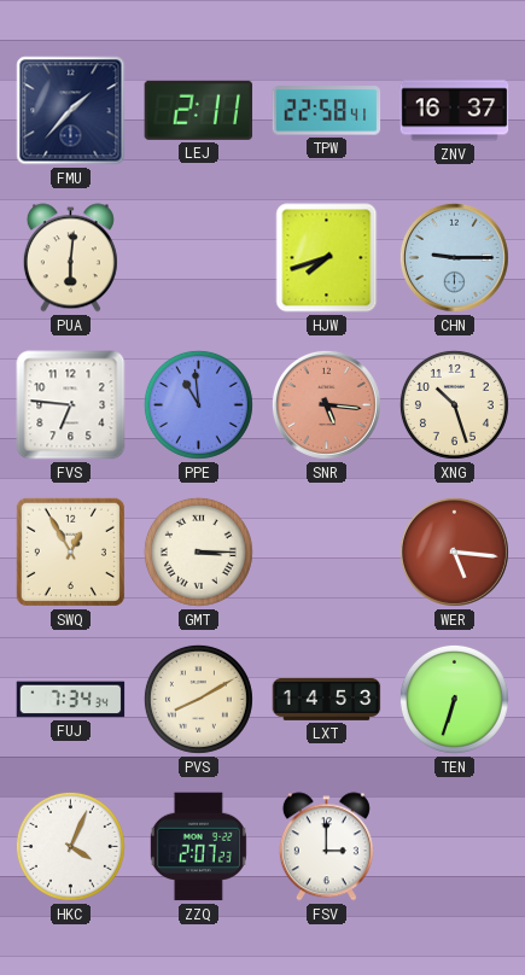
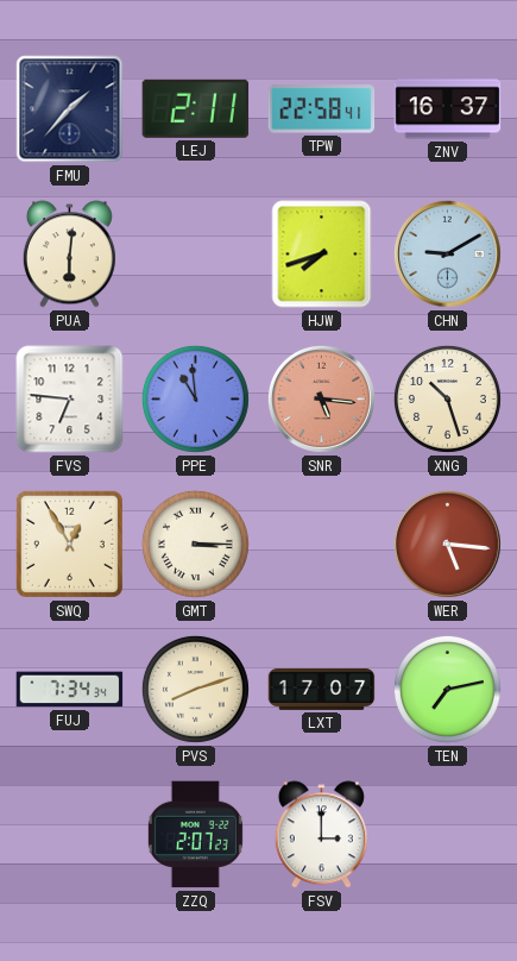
CHN: 9:15 -> 9:10 (447, 253)
PVS: 8:10 -> 8:12 (195, 689)
LXT: 14:53 -> 17:07 (322, 689)
TEN: 6:33 -> 7:13 (447, 689)
HKC: 4:04 -> none (70, 846)
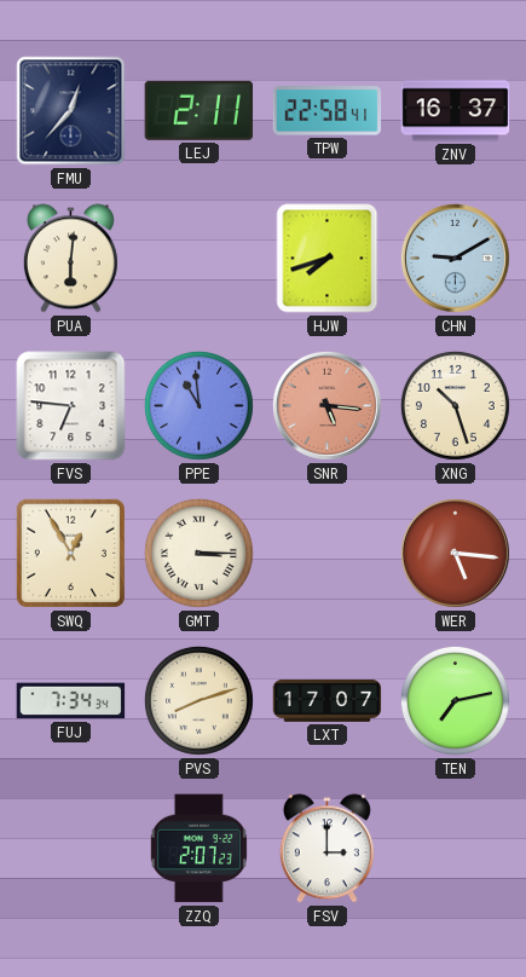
FMU: 1:37 -> 12:37 (71, 111)
